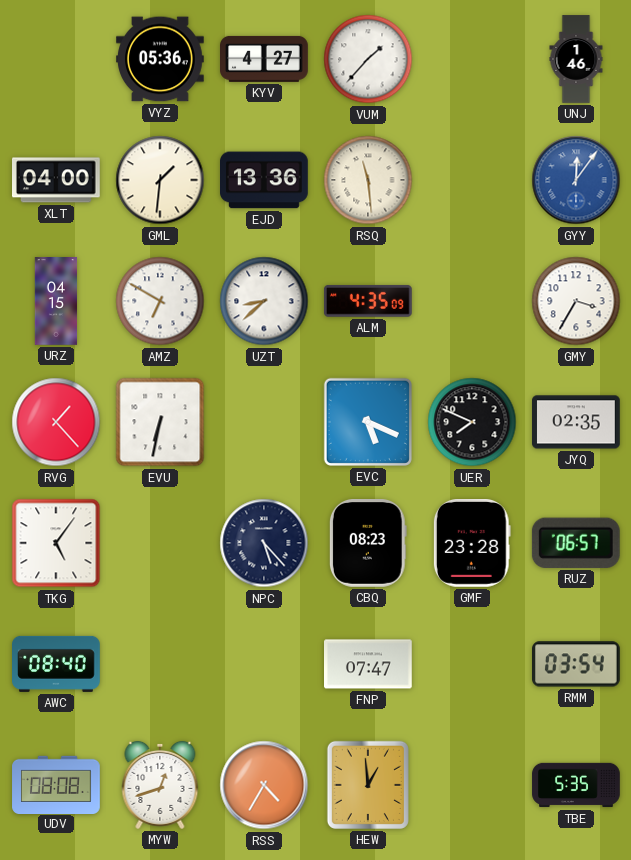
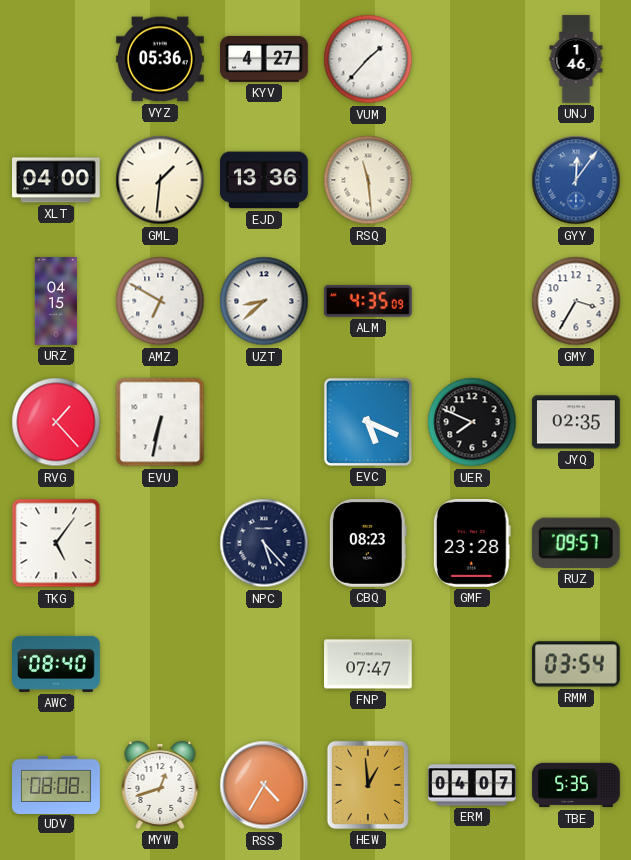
RUZ: 06:57 -> 09:57 (576, 543)
ERM: none -> 04:07 (472, 785)
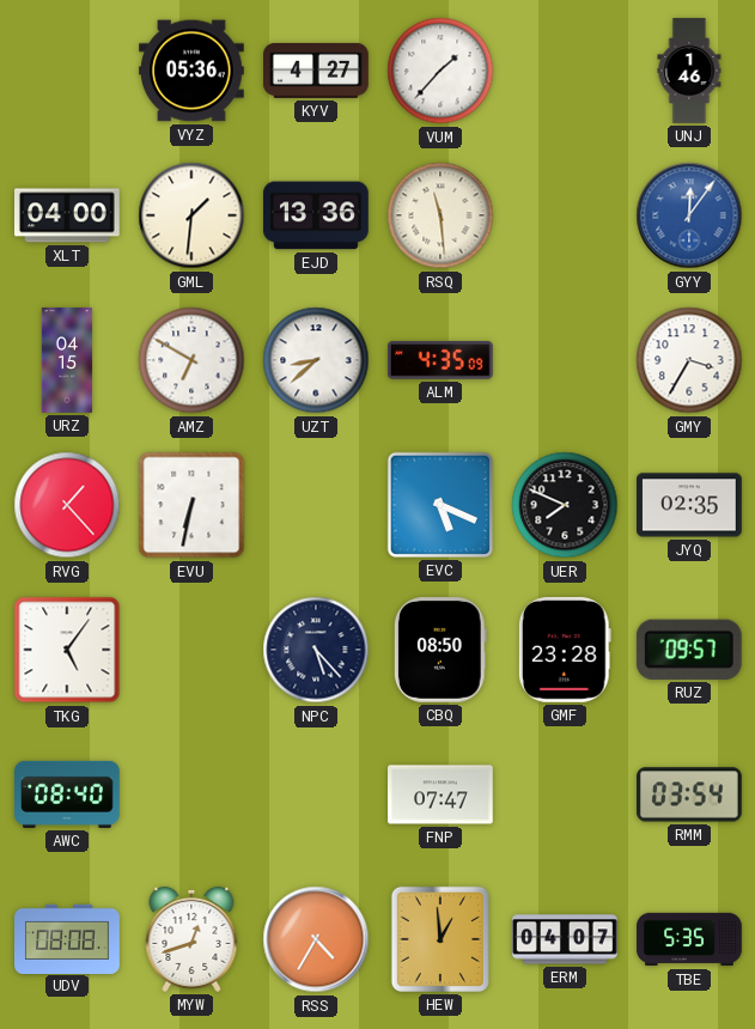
CBQ: 08:23 -> 08:50 (440, 651)
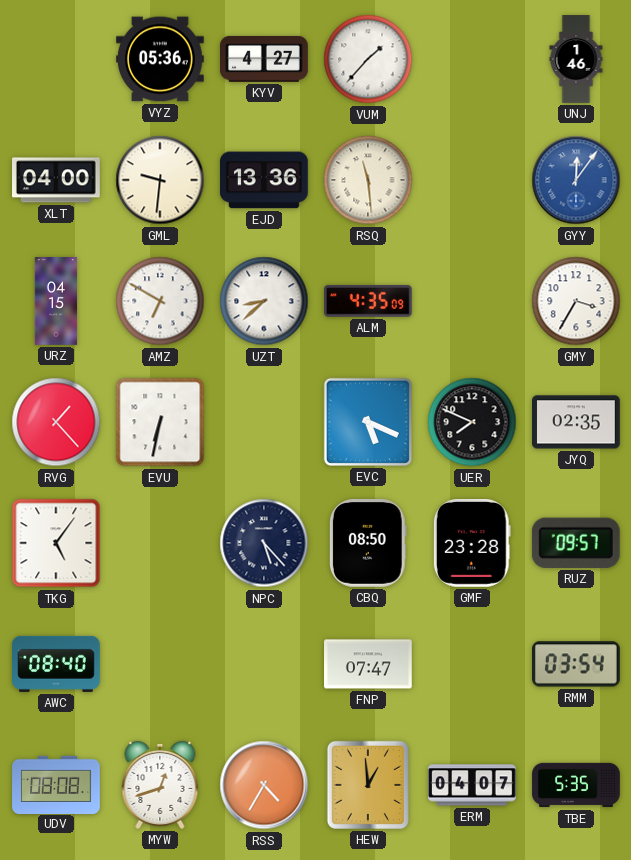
GML: 1:31 -> 9:31 (160, 180)
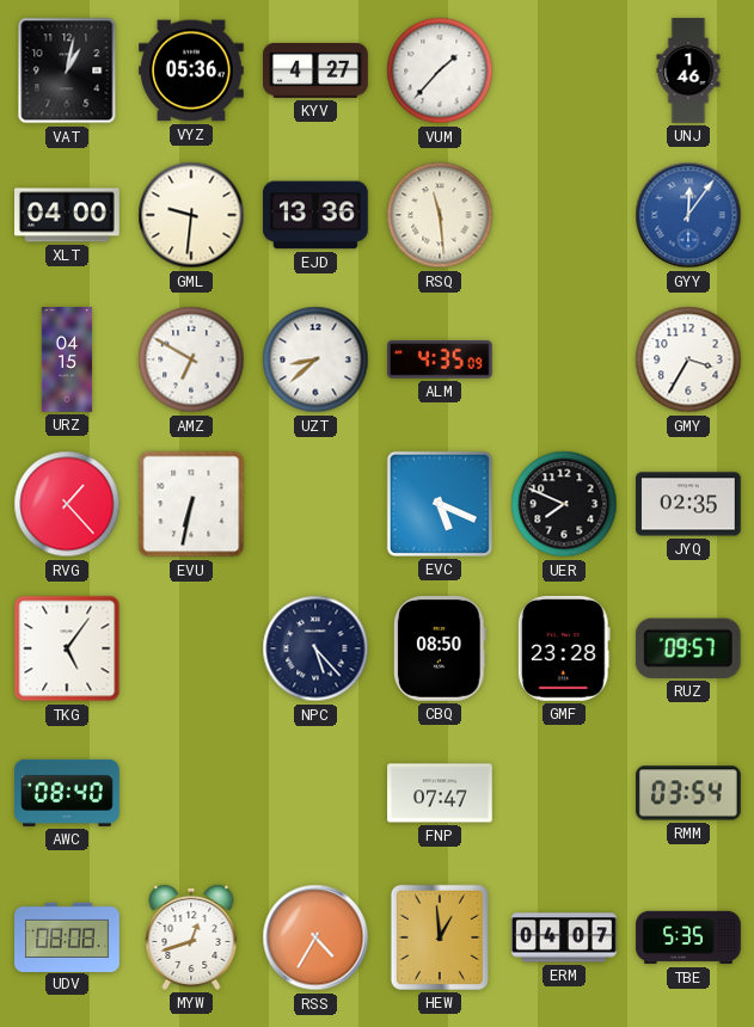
VAT: none -> 1:02 (67, 70)
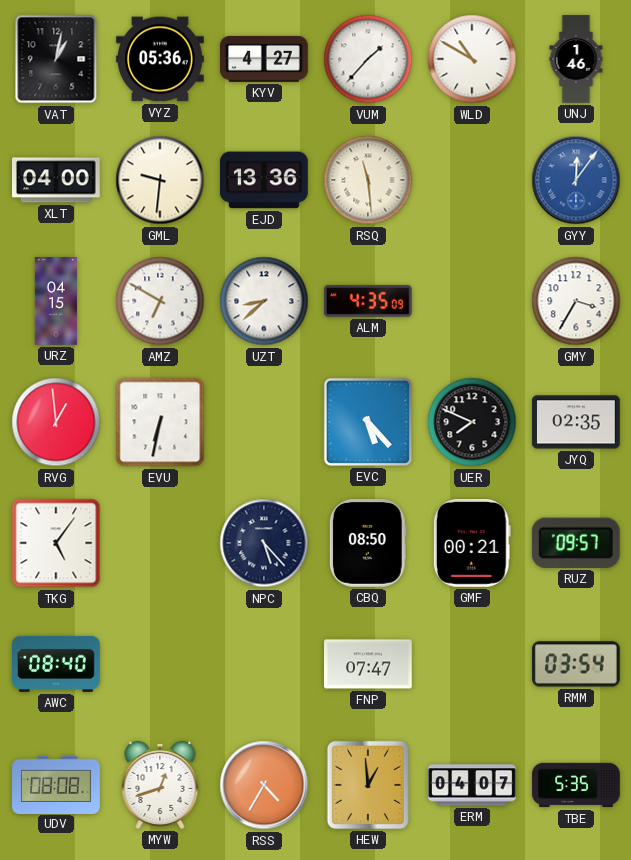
WLD: none -> 10:50 (472, 59)
RVG: 1:23 -> 12:59 (56, 422)
EVC: 5:19 -> 5:23 (368, 422)
GMF: 23:28 -> 00:21 (472, 544)
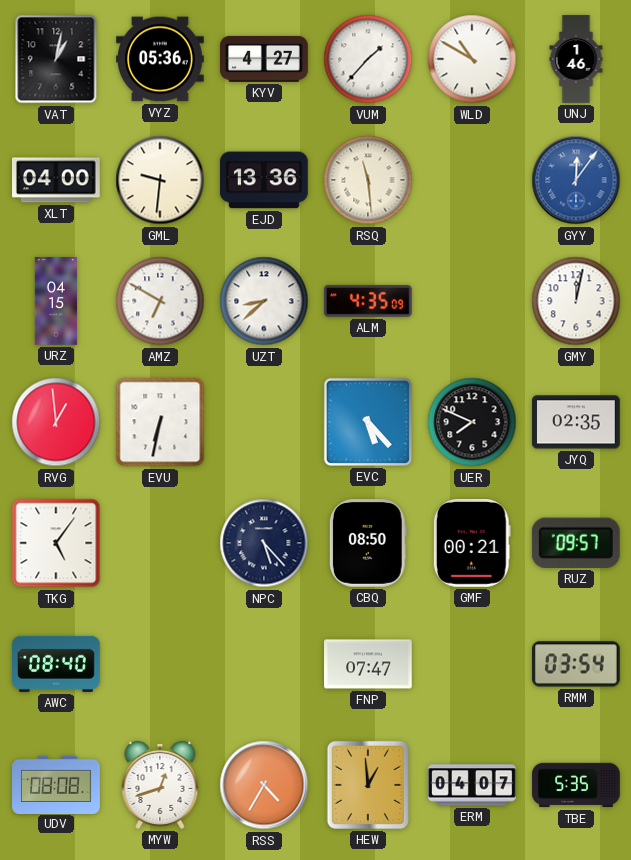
GMY: 3:35 -> 12:02 (576, 301)
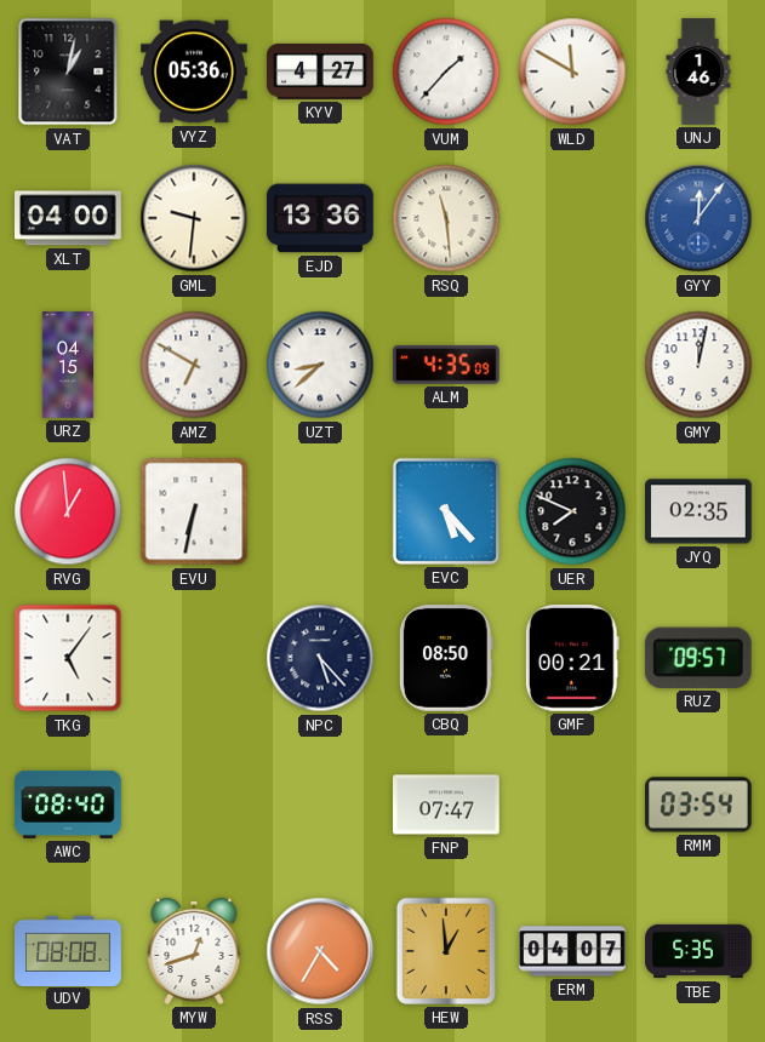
WLD: 10:50 -> 11:50 (572, 71)
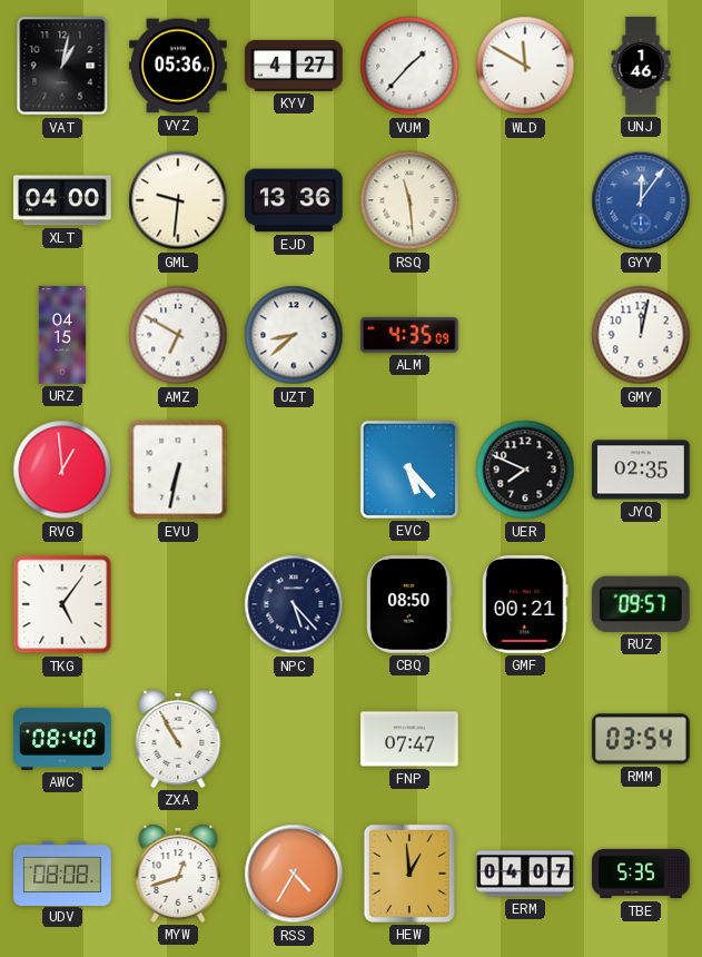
ZXA: none -> 10:55 (178, 739)
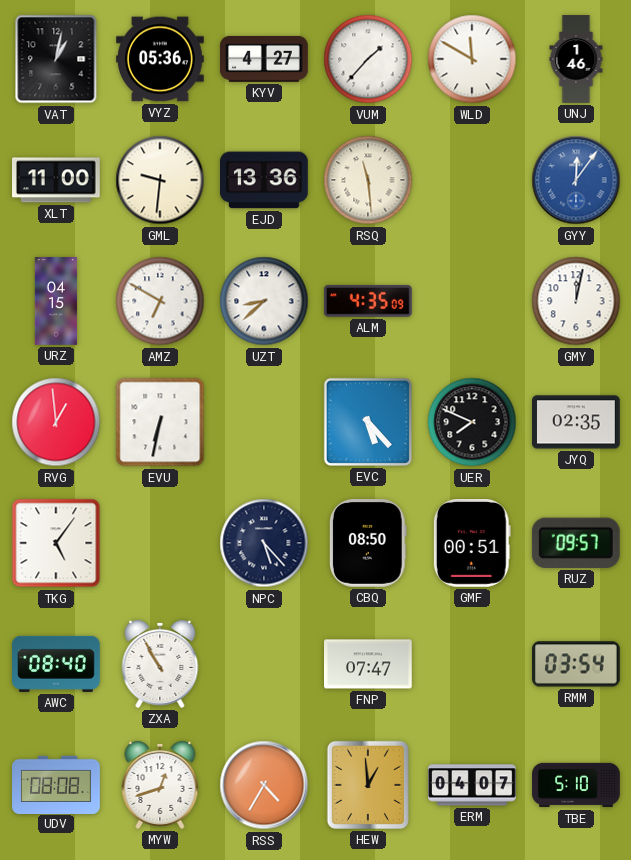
XLT: 04:00 -> 11:00 (57, 180)
GMF: 00:21 -> 00:51 (472, 544)
TBE: 5:35 -> 5:10 (576, 785)
